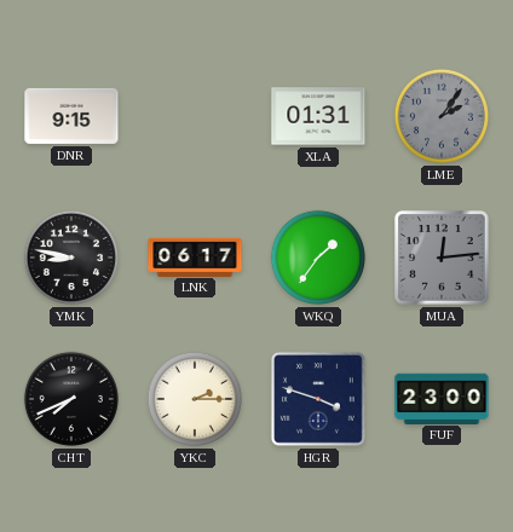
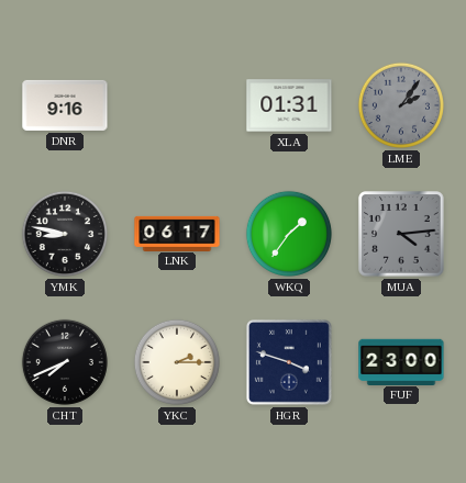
DNR: 9:15 -> 9:16 (65, 105)
MUA: 12:14 -> 4:14 (401, 234)
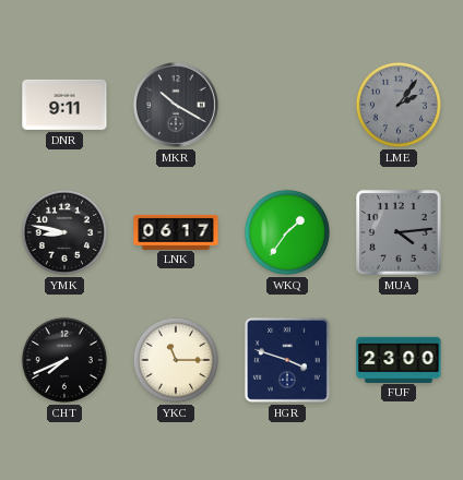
DNR: 9:16 -> 9:11 (64, 105)
MKR: none -> 10:20 (177, 106)
XLA: 01:31 -> none (289, 105)
YKC: 2:15 -> 11:15 (176, 360)
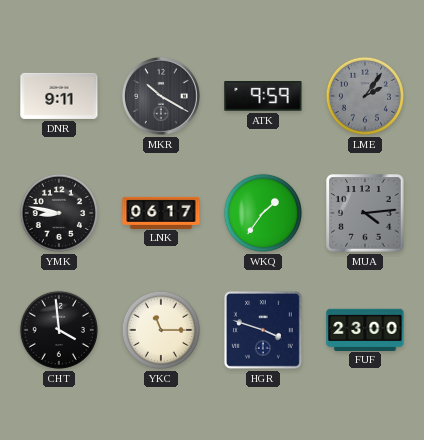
ATK: none -> 9:59 (263, 97)
CHT: 7:41 -> 3:59 (59, 330)
